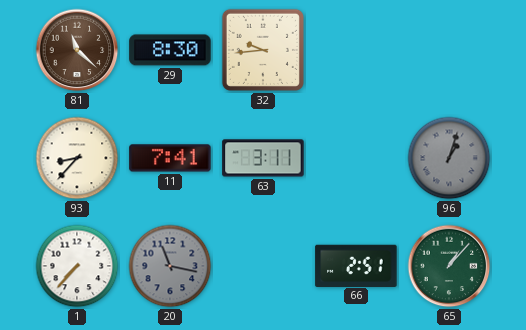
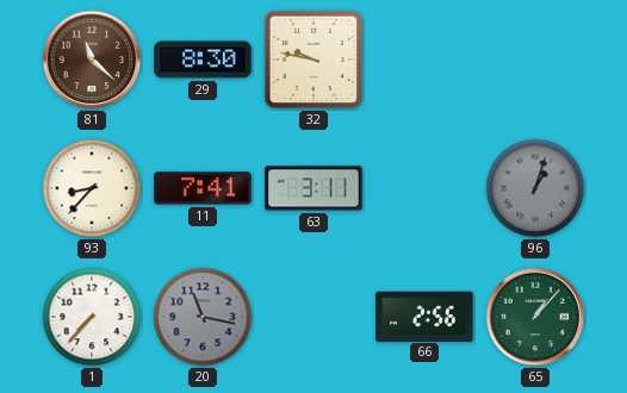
32: 9:44 -> 9:47 (313, 60)
66: 2:51 -> 2:56 (424, 316)
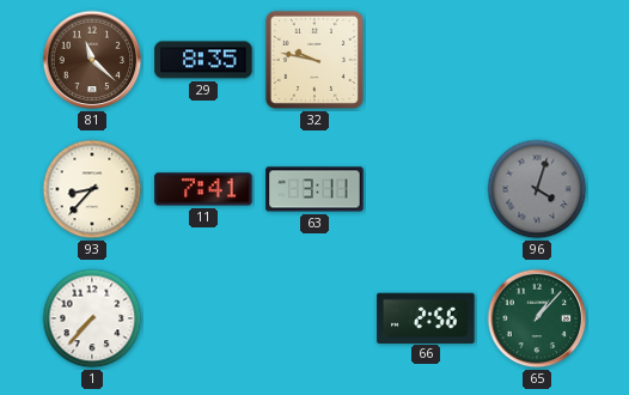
29: 8:30 -> 8:35 (203, 60)
96: 1:03 -> 4:03 (537, 189)
20: 11:17 -> none (203, 317)
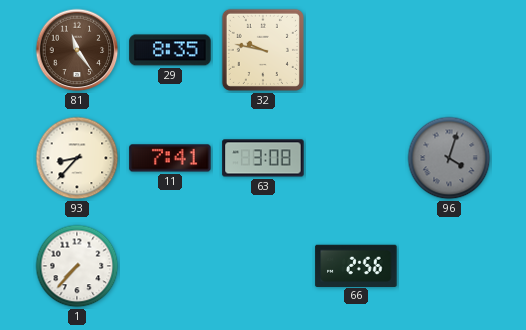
81: 11:22 -> 11:24 (77, 50)
63: 3:11 -> 3:08 (263, 158)
65: 1:07 -> none (537, 318)
